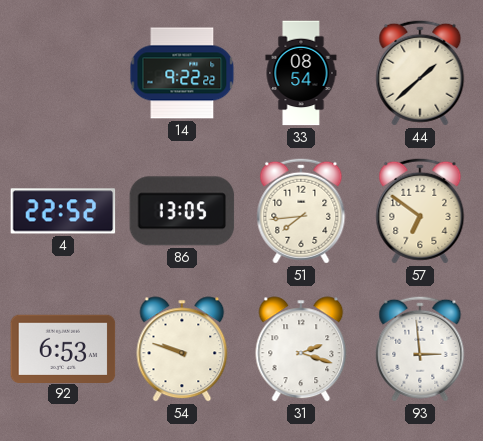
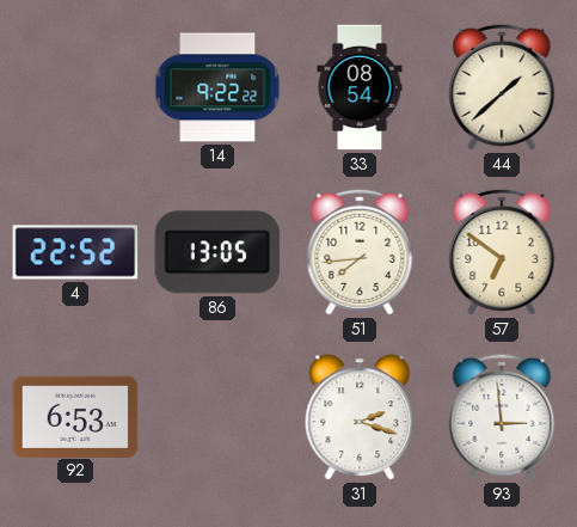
54: 9:48 -> none (182, 349)
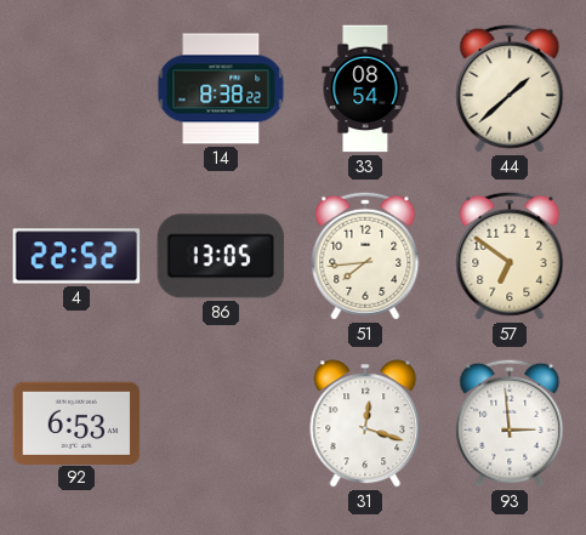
14: 9:22 -> 8:38 (221, 89)
31: 2:18 -> 12:18 (365, 423)
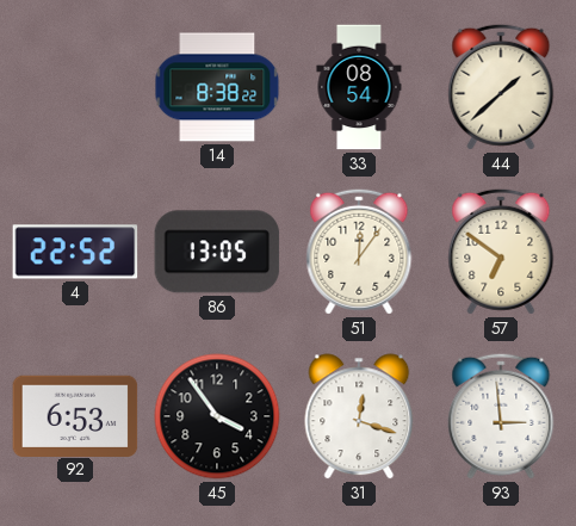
51: 7:44 -> 12:06 (359, 252)
45: none -> 3:54 (217, 416)
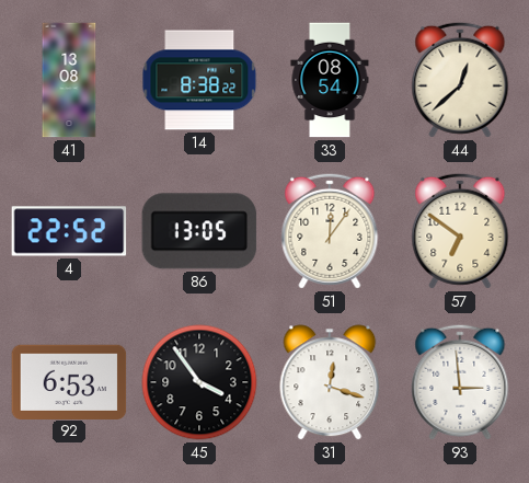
41: none -> 13:08 (69, 80)
44: 1:38 -> 12:38 (460, 80)
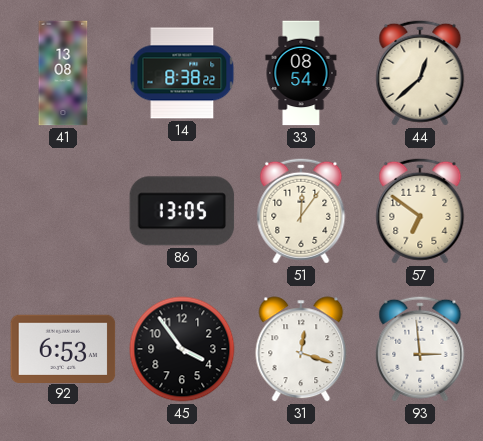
4: 22:52 -> none (69, 231)
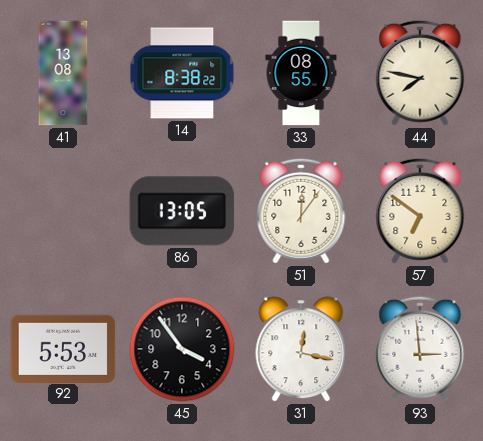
33: 08:54 -> 08:55 (301, 73)
44: 12:38 -> 7:47 (420, 73)
92: 6:53 -> 5:53 (63, 348)
31: 12:18 -> 12:17 (301, 349)
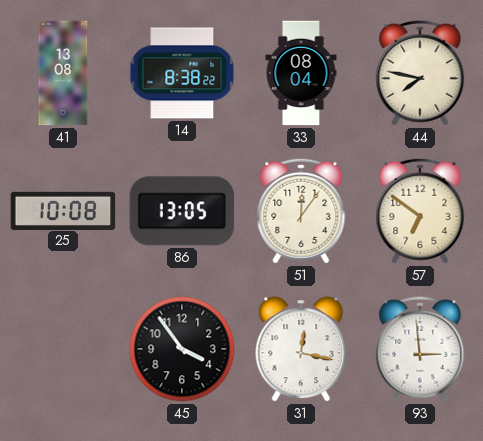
33: 08:55 -> 08:04 (301, 73)
25: none -> 10:08 (63, 210)
92: 5:53 -> none (63, 348)
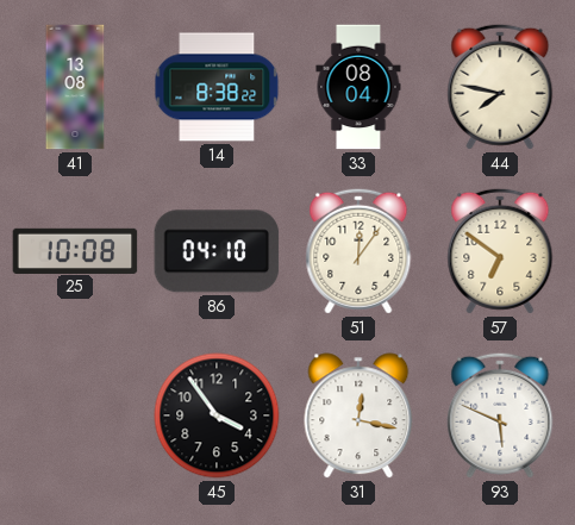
86: 13:05 -> 04:10 (217, 251)
93: 2:59 -> 5:49 (500, 415)
